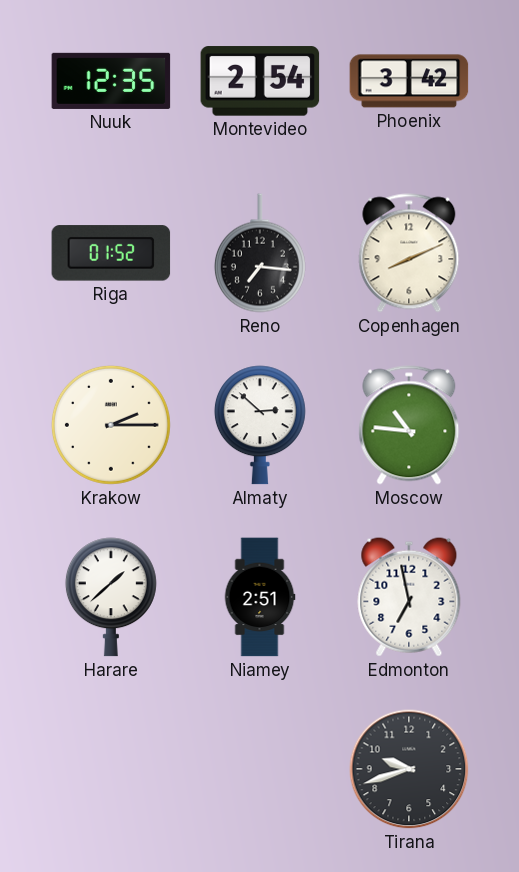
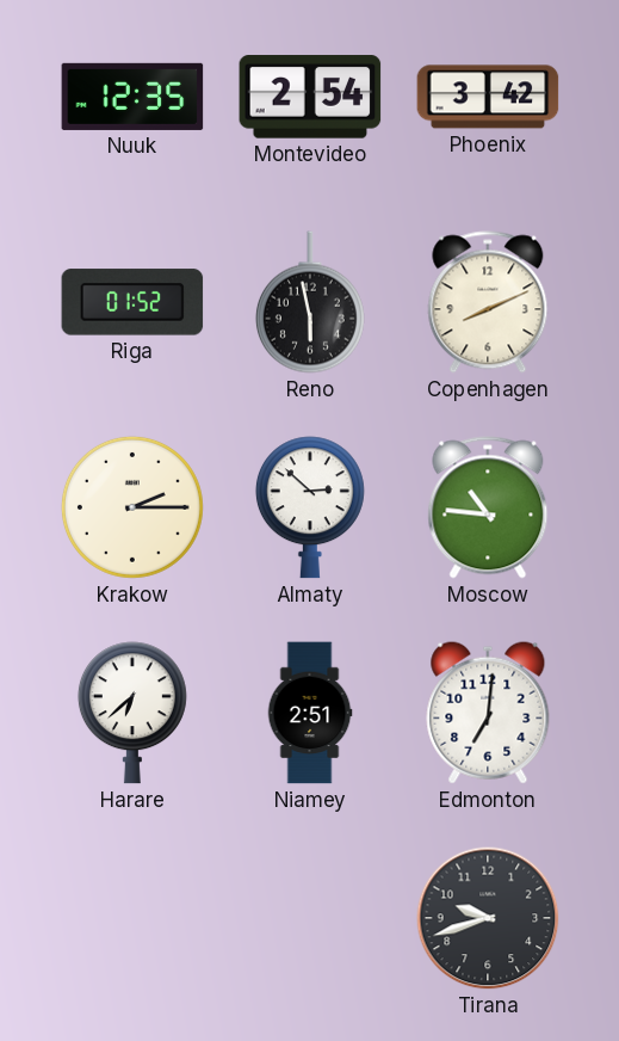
Reno: 7:16 -> 5:58 (310, 302)
Harare: 1:38 -> 6:38 (132, 713)
Edmonton: 6:58 -> 7:01 (488, 713)
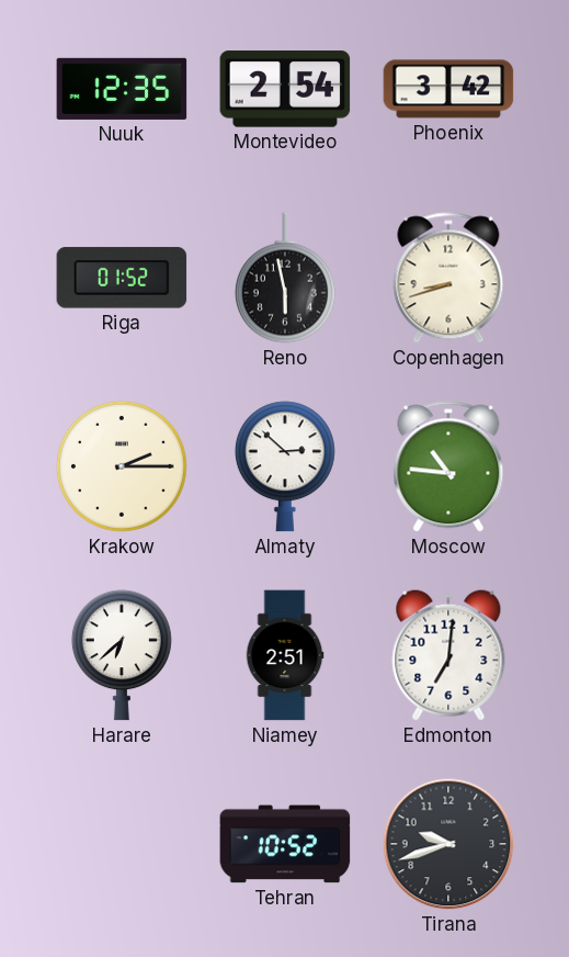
Copenhagen: 8:11 -> 8:42 (448, 278)
Tehran: none -> 10:52 (285, 844)
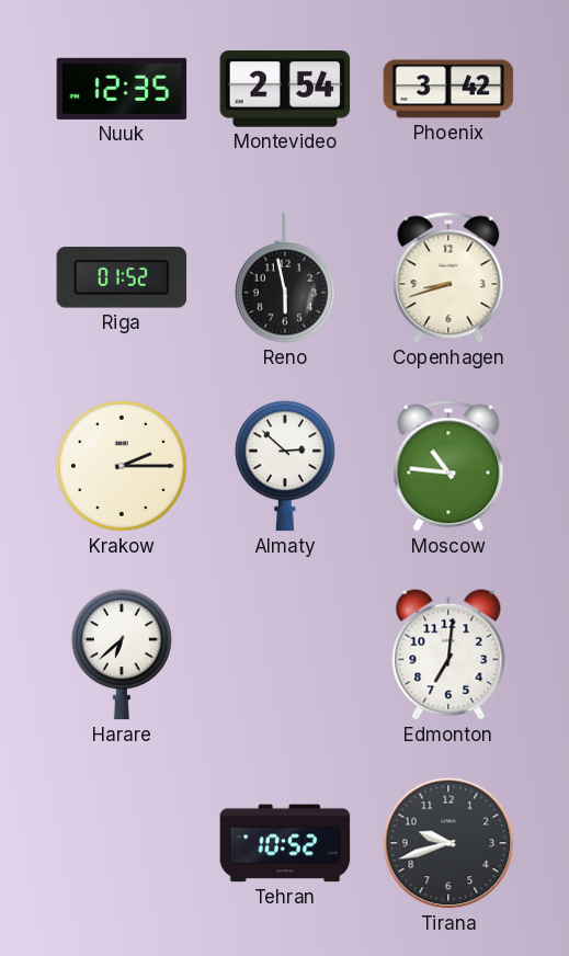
Niamey: 2:51 -> none (285, 655)
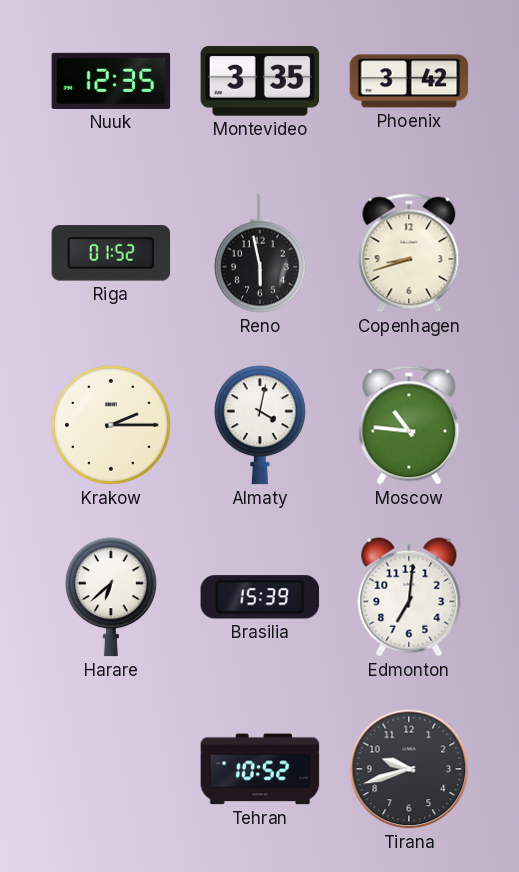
Montevideo: 2:54 -> 3:35 (260, 81)
Almaty: 2:52 -> 4:02 (260, 425)
Brasilia: none -> 15:39 (260, 597)
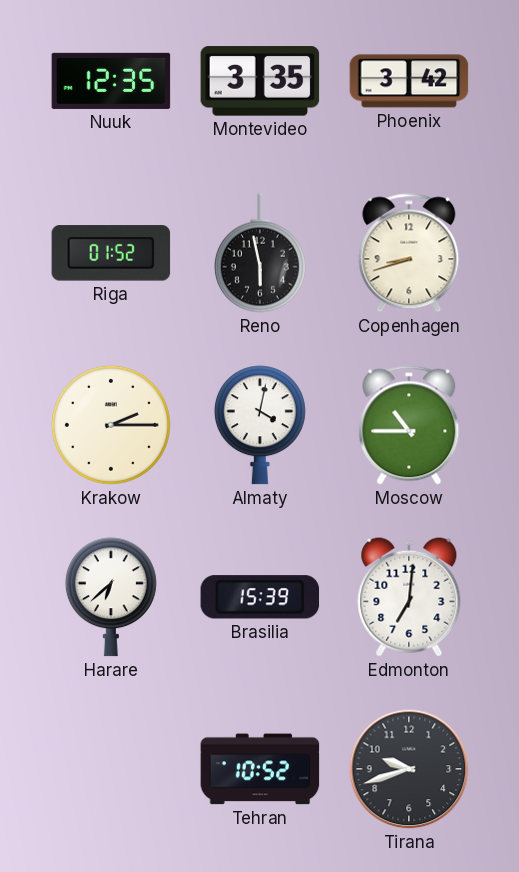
Moscow: 10:46 -> 10:45 (409, 425)
